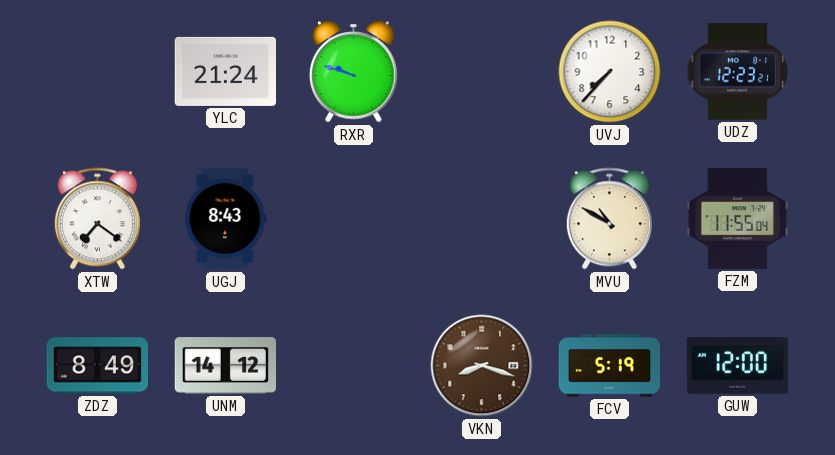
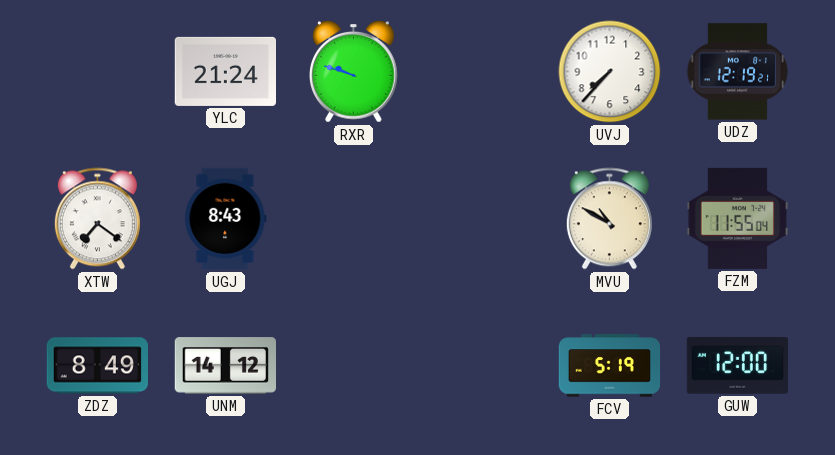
UDZ: 12:23 -> 12:19 (738, 72)
VKN: 8:18 -> none (482, 366)
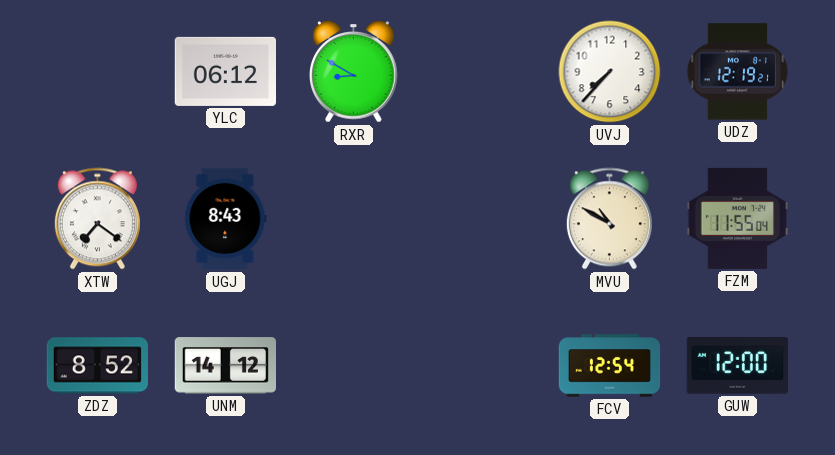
YLC: 21:24 -> 06:12 (225, 71)
RXR: 9:48 -> 8:50 (354, 72)
ZDZ: 8:49 -> 8:52 (97, 366)
FCV: 5:19 -> 12:54 (610, 366)
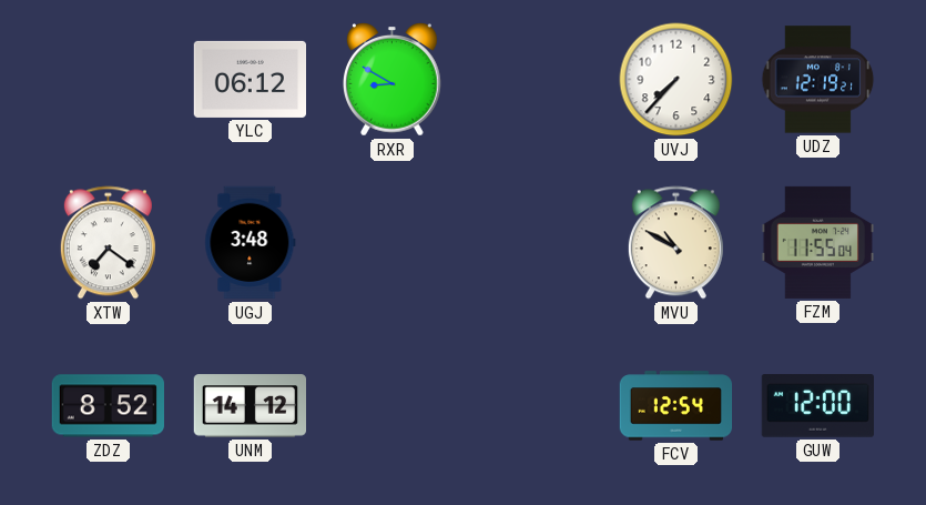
UGJ: 8:43 -> 3:48 (251, 243)
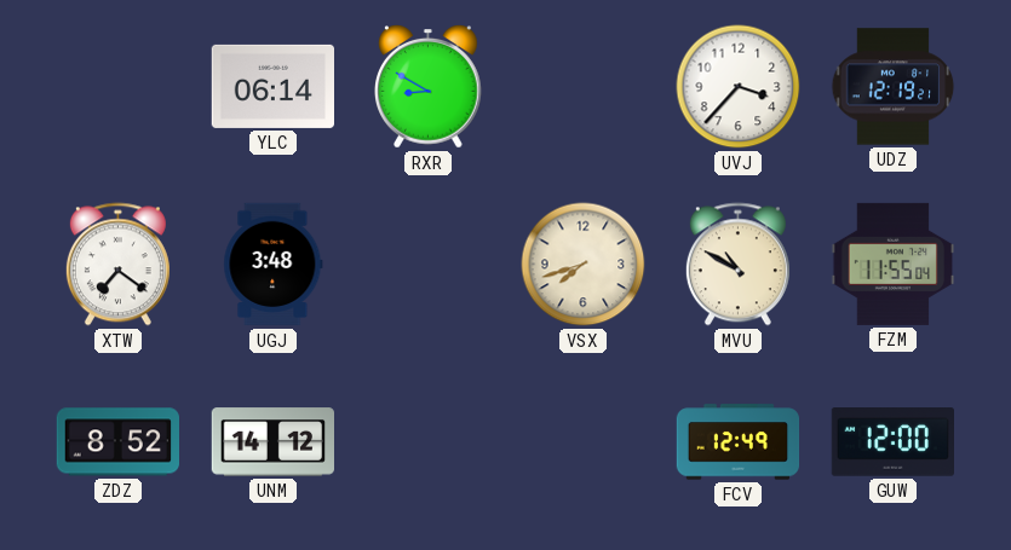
YLC: 06:12 -> 06:14 (272, 86)
UVJ: 7:37 -> 3:37 (739, 87)
VSX: none -> 7:42 (584, 265)
FCV: 12:54 -> 12:49 (739, 442)
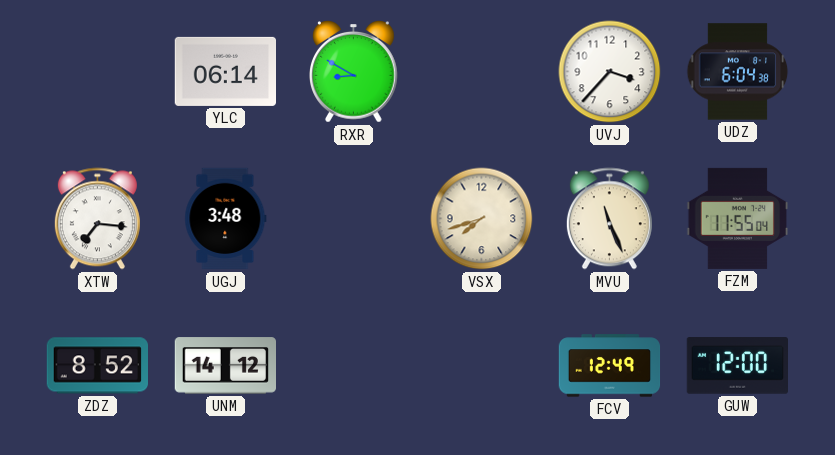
UDZ: 12:19 -> 6:04 (738, 72)
XTW: 7:21 -> 7:16 (97, 219)
MVU: 10:50 -> 11:26 (609, 219)
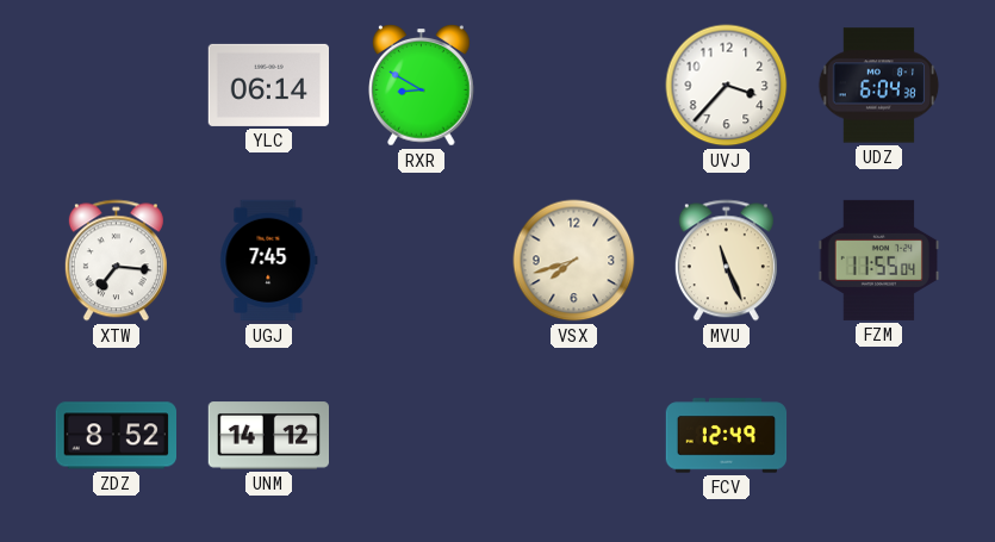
UGJ: 3:48 -> 7:45 (269, 261)
GUW: 12:00 -> none (737, 366)
